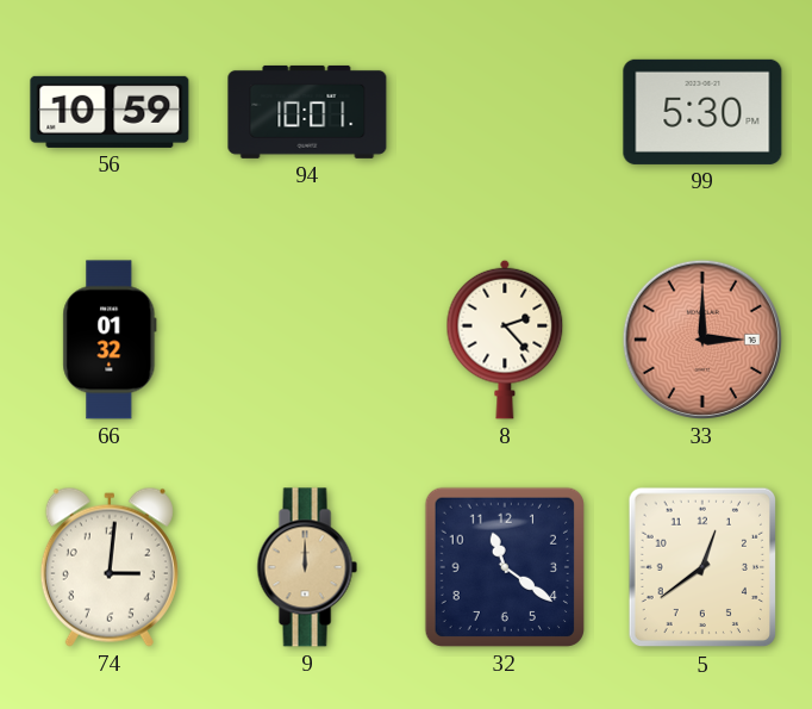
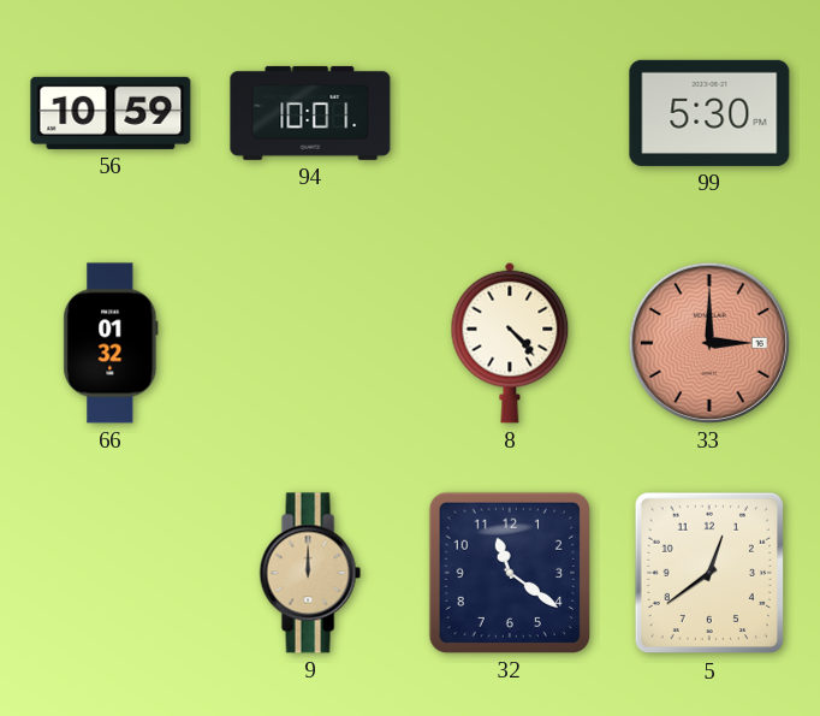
8: 2:23 -> 4:23 (510, 343)
74: 3:01 -> none (110, 567)
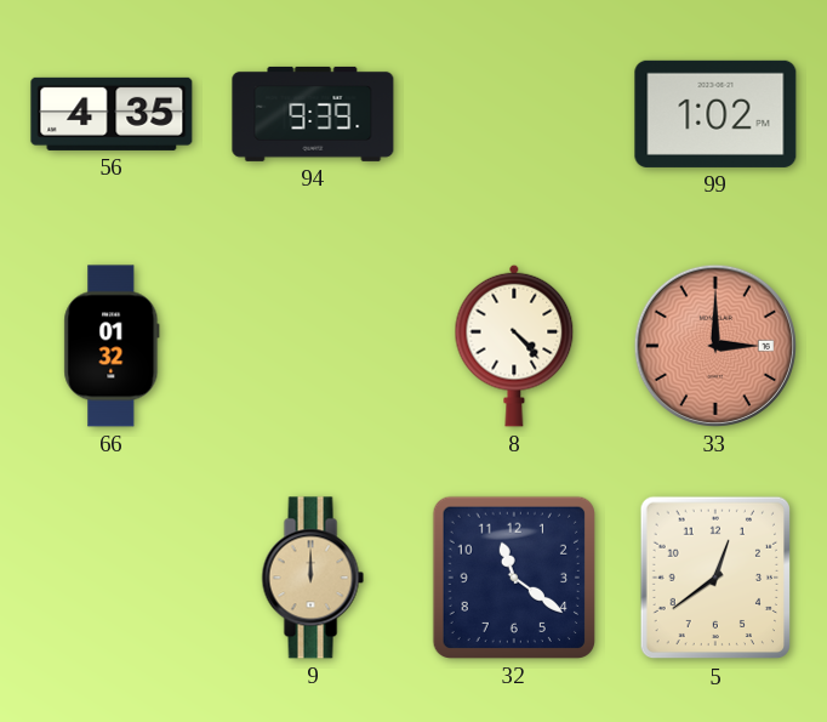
56: 10:59 -> 4:35 (112, 114)
94: 10:01 -> 9:39 (313, 114)
99: 5:30 -> 1:02 (715, 114)
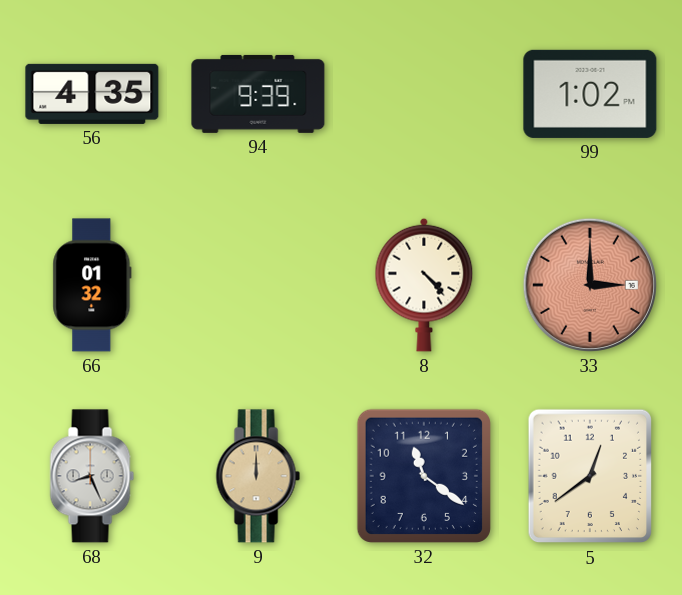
68: none -> 8:26 (92, 476)
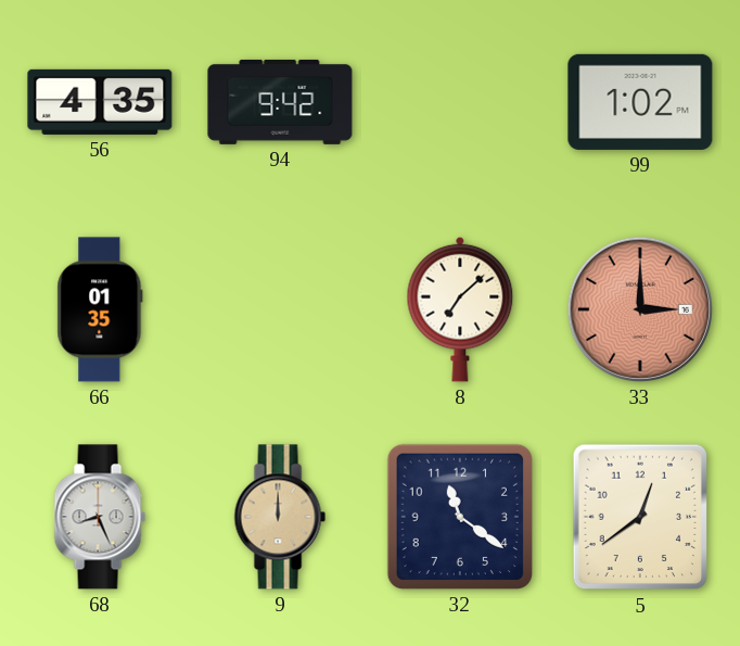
94: 9:39 -> 9:42 (280, 102)
66: 01:32 -> 01:35 (100, 309)
8: 4:23 -> 7:08 (460, 309)
